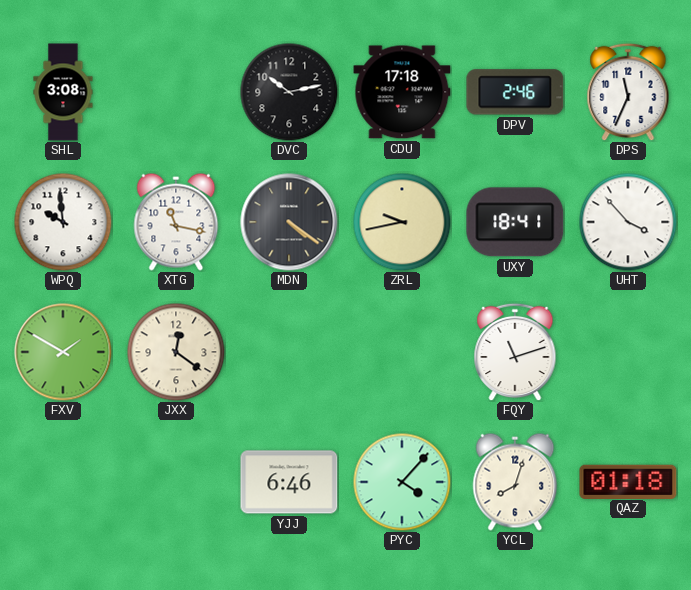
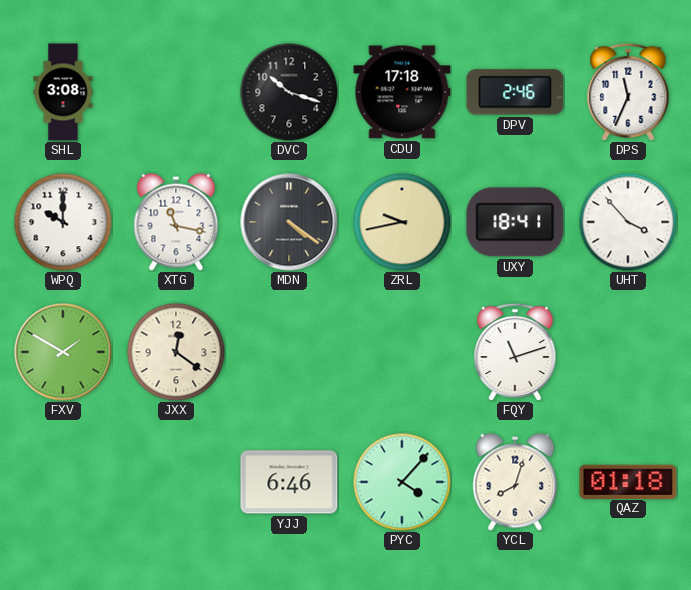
DVC: 10:13 -> 10:18 (289, 92)
WPQ: 9:59 -> 10:00 (63, 222)
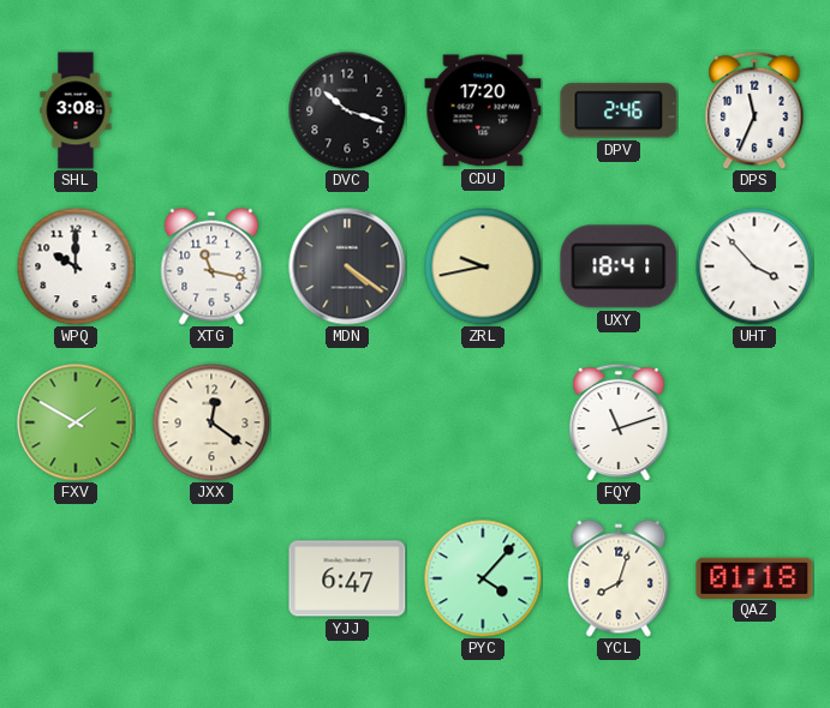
CDU: 17:18 -> 17:20 (483, 110)
YJJ: 6:46 -> 6:47 (347, 578)
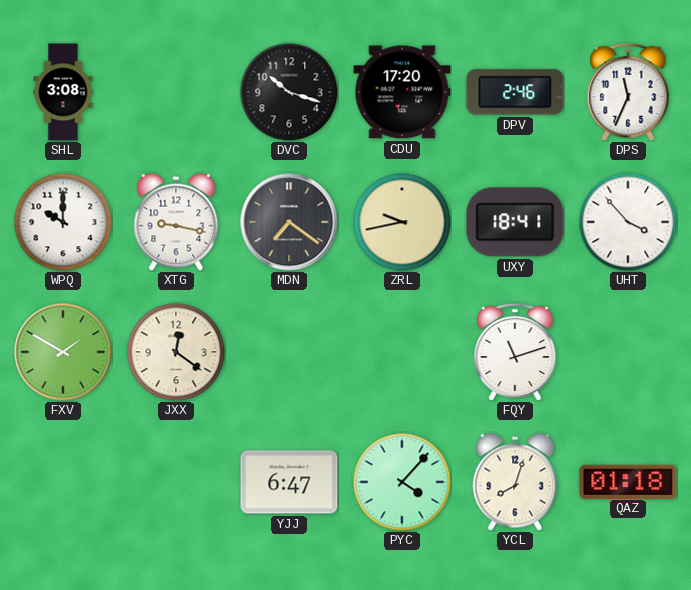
XTG: 11:17 -> 9:17 (176, 222)
MDN: 4:21 -> 7:21 (289, 222)
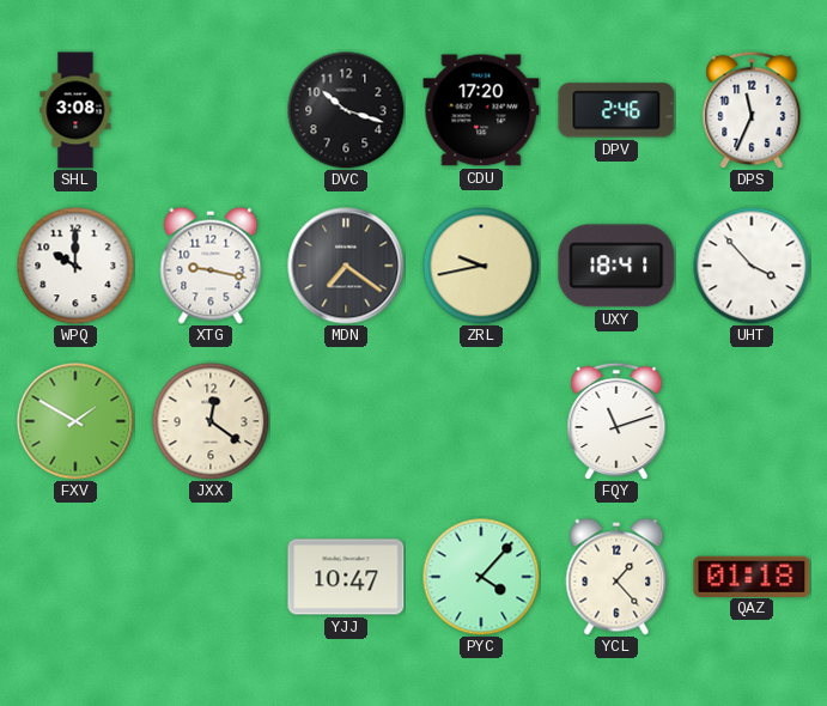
YJJ: 6:47 -> 10:47 (346, 577)
YCL: 8:03 -> 1:23 (616, 577)
